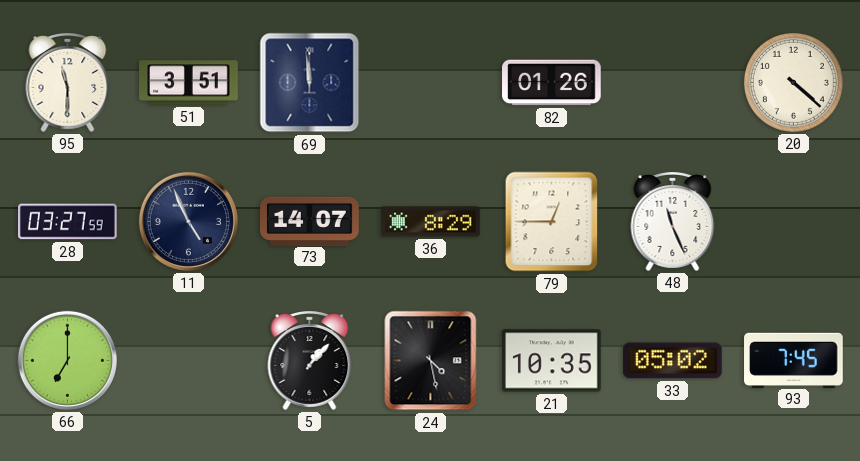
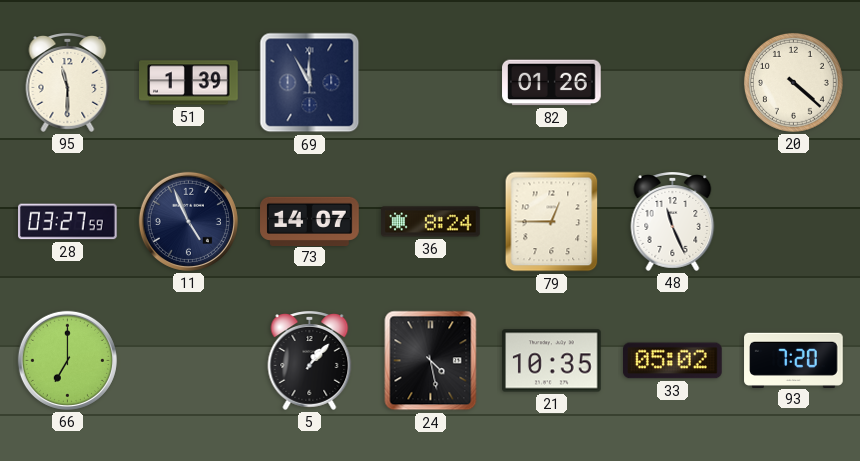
51: 3:51 -> 1:39 (189, 83)
69: 11:59 -> 11:55 (310, 83)
36: 8:29 -> 8:24 (431, 222)
93: 7:45 -> 7:20 (794, 360)
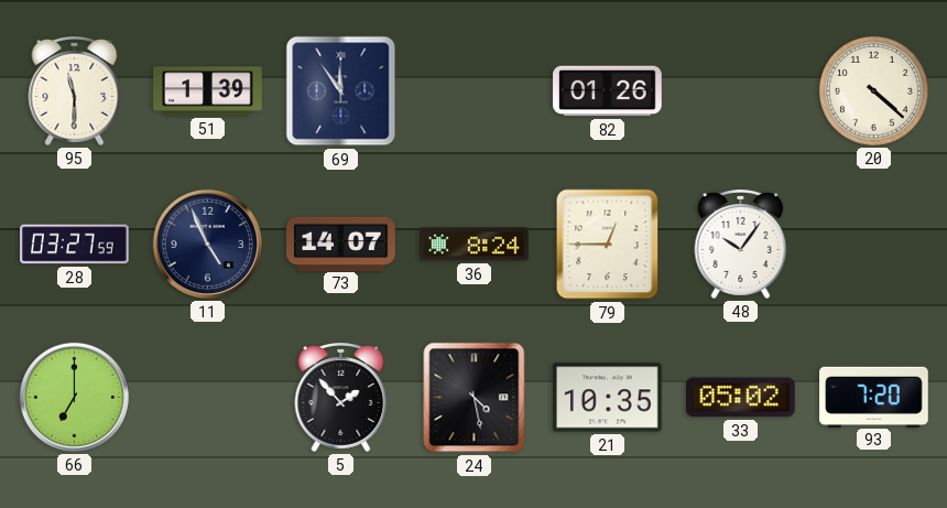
69: 11:55 -> 11:54 (341, 91)
48: 11:26 -> 10:06 (741, 244)
5: 1:07 -> 1:53 (341, 397)
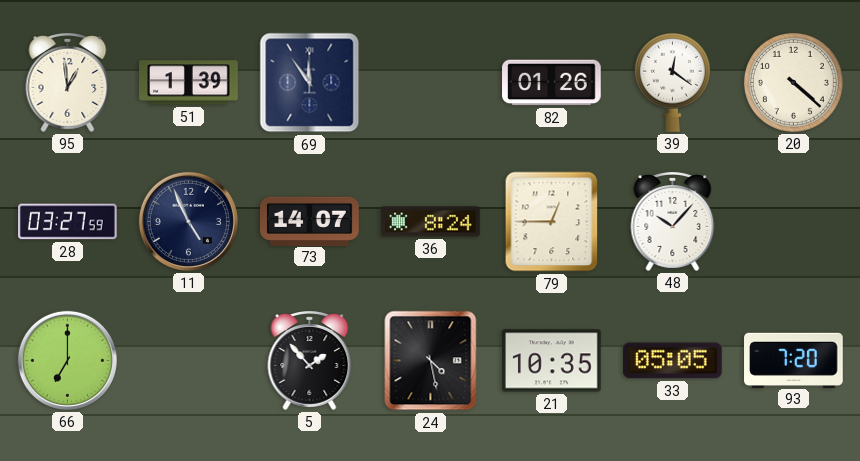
95: 11:30 -> 12:59 (68, 82)
39: none -> 12:21 (672, 82)
48: 10:06 -> 10:07 (673, 221)
33: 05:02 -> 05:05 (673, 361)
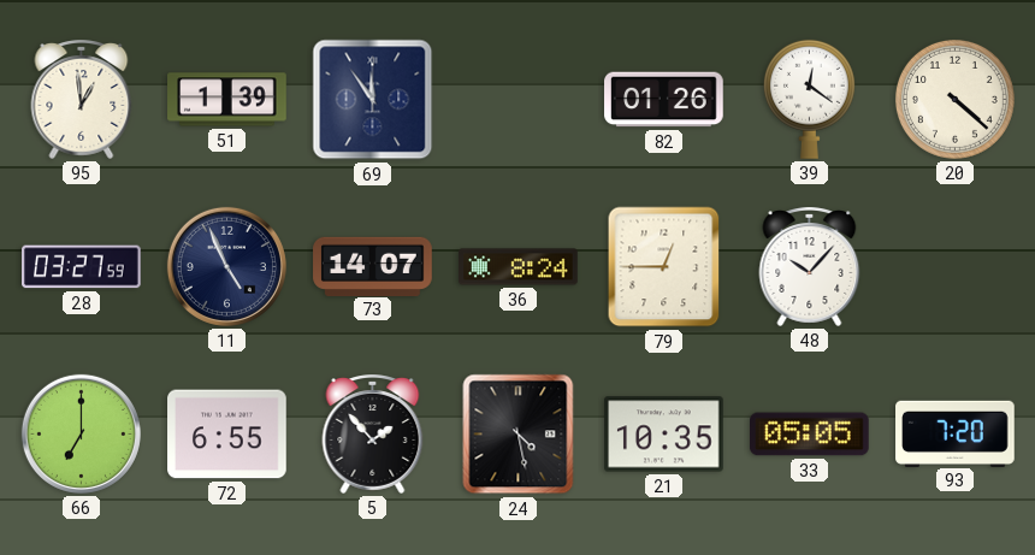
72: none -> 6:55 (227, 435)
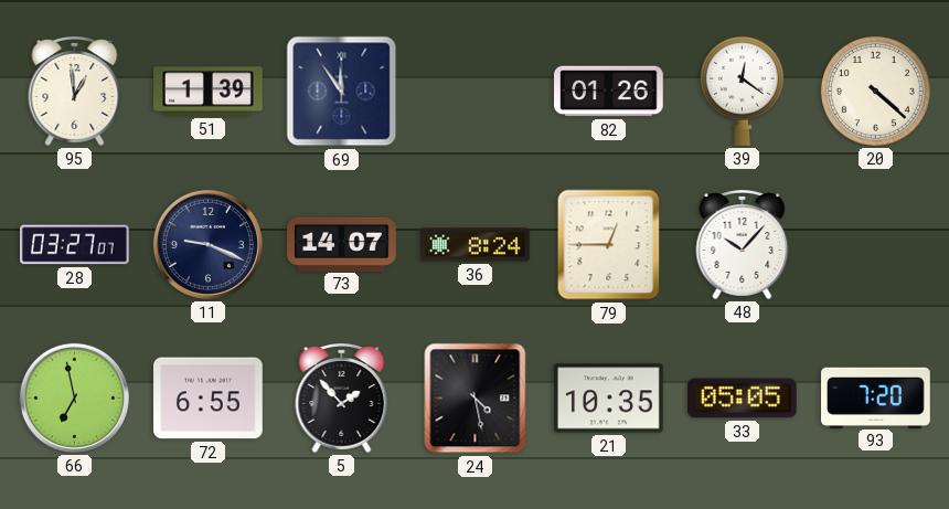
28: 03:27:59 -> 03:27:07 (75, 245)
11: 4:56 -> 9:19 (207, 244)
66: 7:00 -> 6:58 (74, 397)
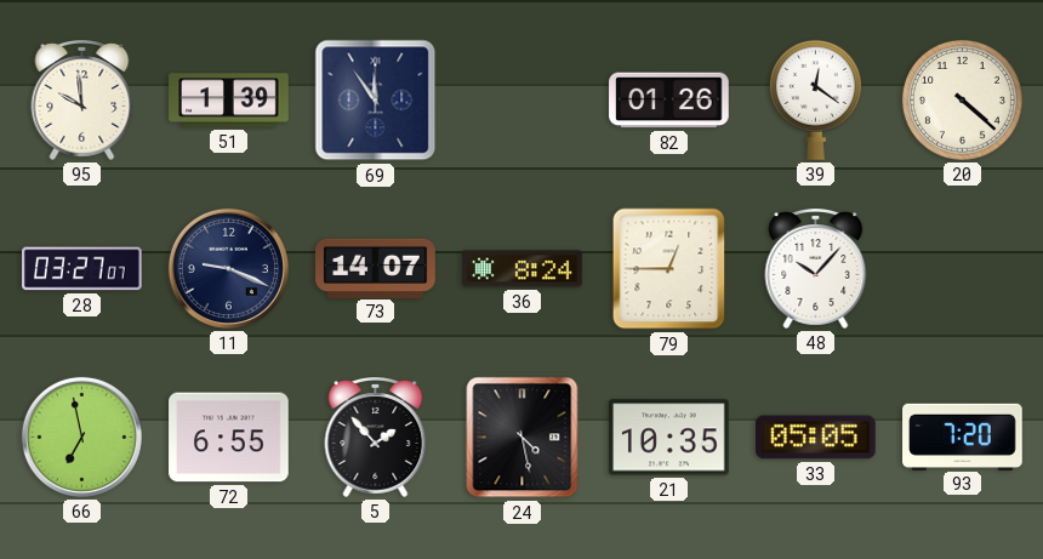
95: 12:59 -> 9:59 (82, 99)
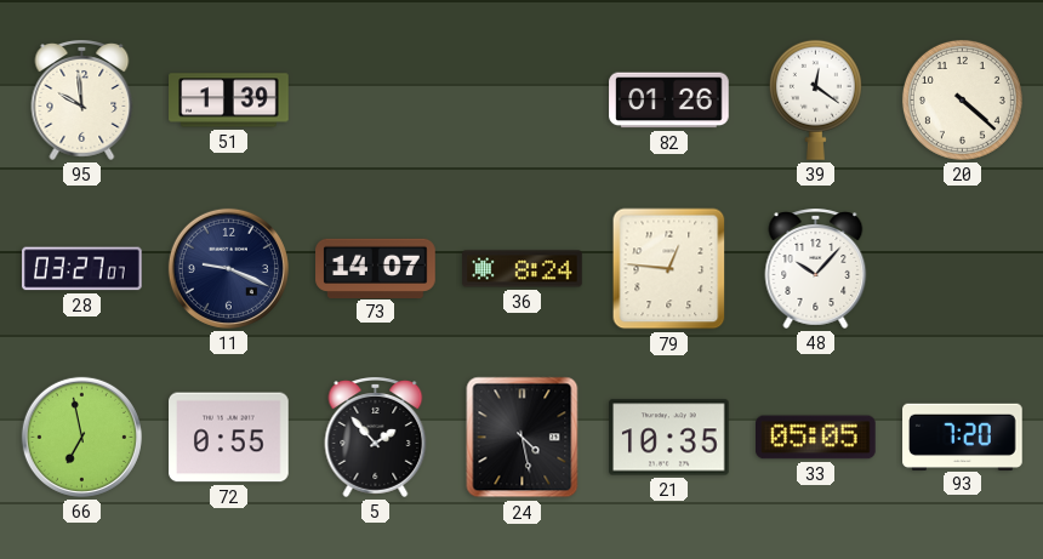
69: 11:54 -> none (376, 101)
79: 12:45 -> 12:46 (669, 269)
72: 6:55 -> 0:55 (229, 438)
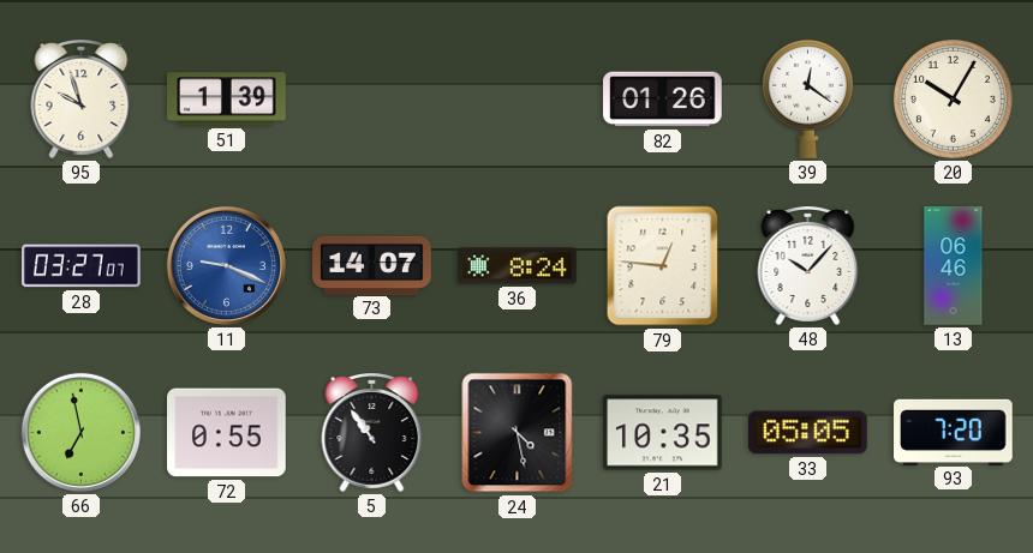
95: 9:59 -> 9:57 (82, 98)
20: 4:22 -> 10:05 (953, 98)
11 dial: navy -> blue (226, 265)
13: none -> 06:46 (954, 266)
5: 1:53 -> 10:54 (372, 432)
